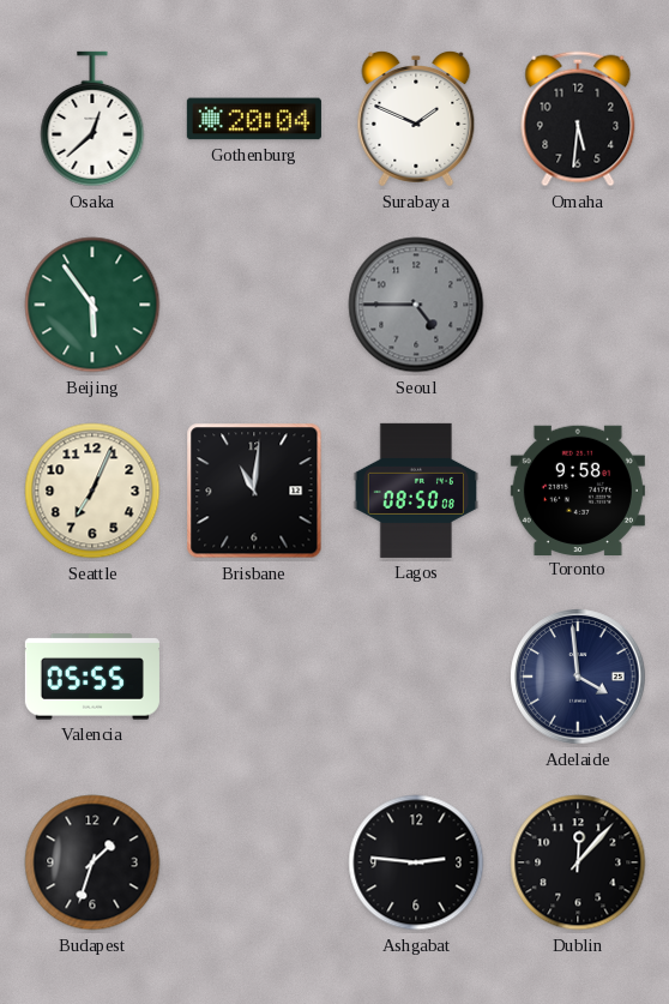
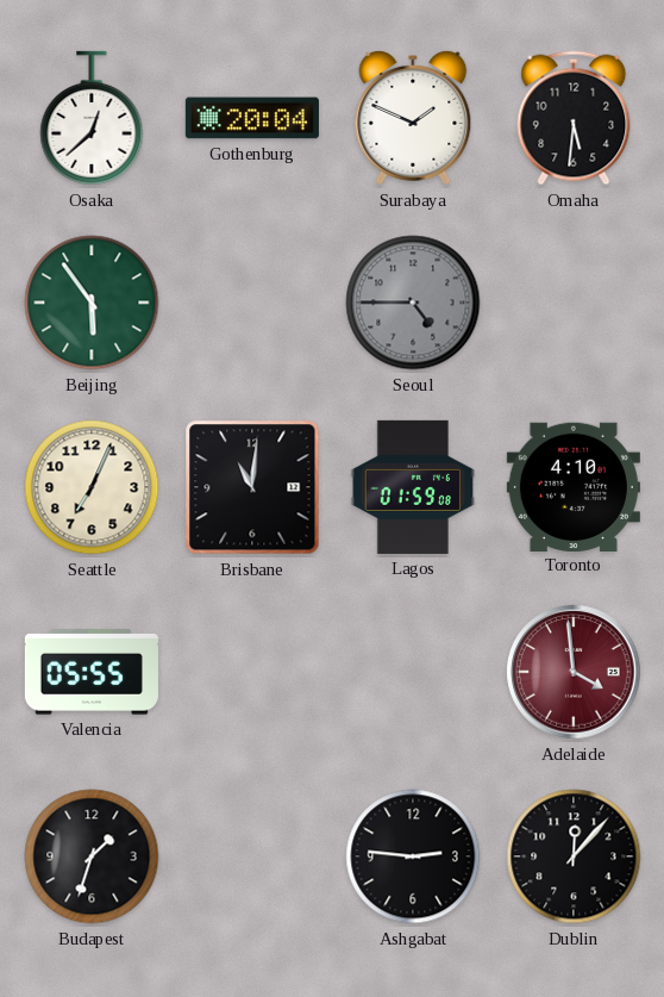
Lagos: 08:50 -> 01:59 (413, 487)
Toronto: 9:58 -> 4:10 (574, 486)
Adelaide dial: navy -> burgundy (574, 672)
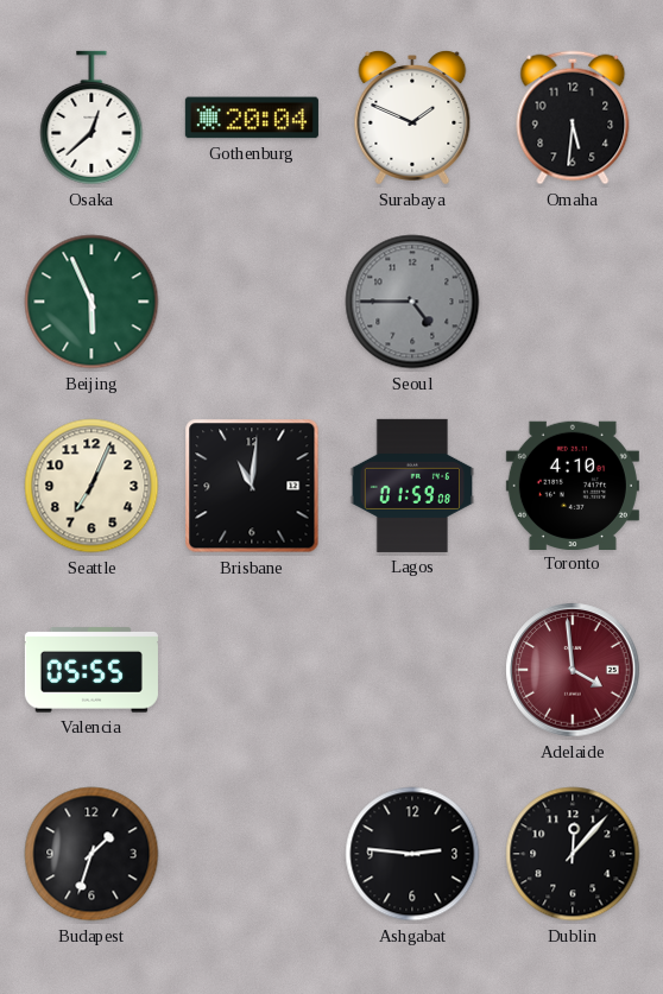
Beijing: 5:54 -> 5:56 (91, 302)
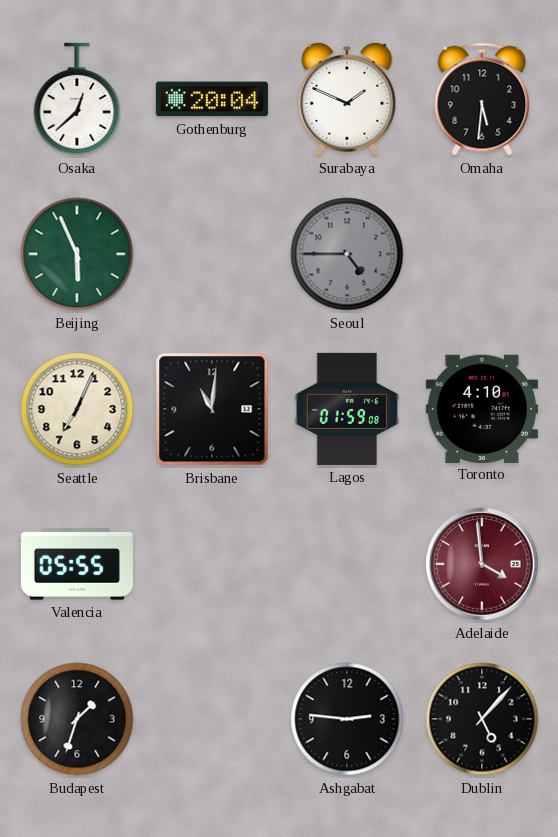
Dublin: 12:07 -> 5:07 (482, 719)
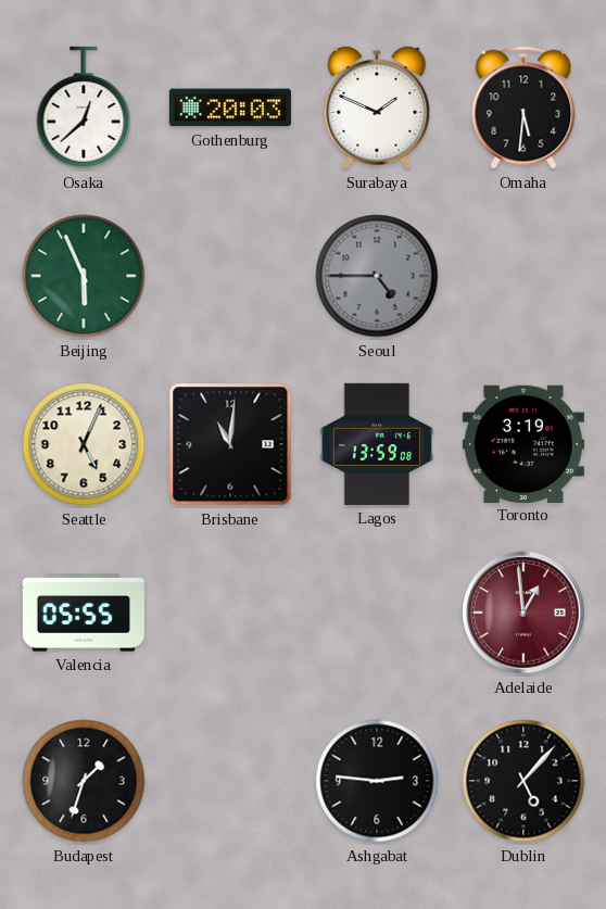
Gothenburg: 20:04 -> 20:03 (230, 108)
Seattle: 7:04 -> 5:04 (84, 444)
Lagos: 01:59 -> 13:59 (377, 444)
Toronto: 4:10 -> 3:19 (523, 443)
Adelaide: 3:59 -> 12:59 (523, 613)
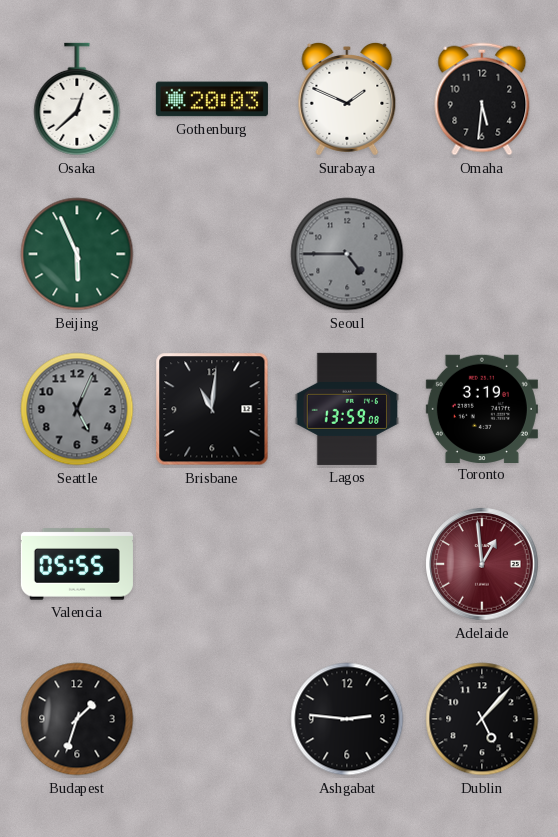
Seattle dial: cream -> grey (77, 409)
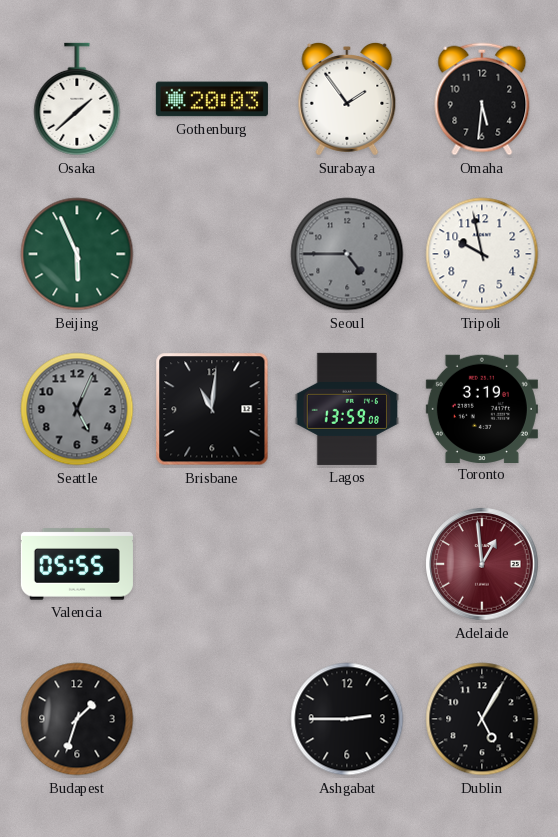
Osaka: 12:38 -> 1:38 (77, 99)
Surabaya: 1:49 -> 1:54 (347, 100)
Tripoli: none -> 9:58 (482, 254)
Ashgabat: 2:46 -> 2:45 (347, 719)
Dublin: 5:07 -> 5:05 (482, 719)
